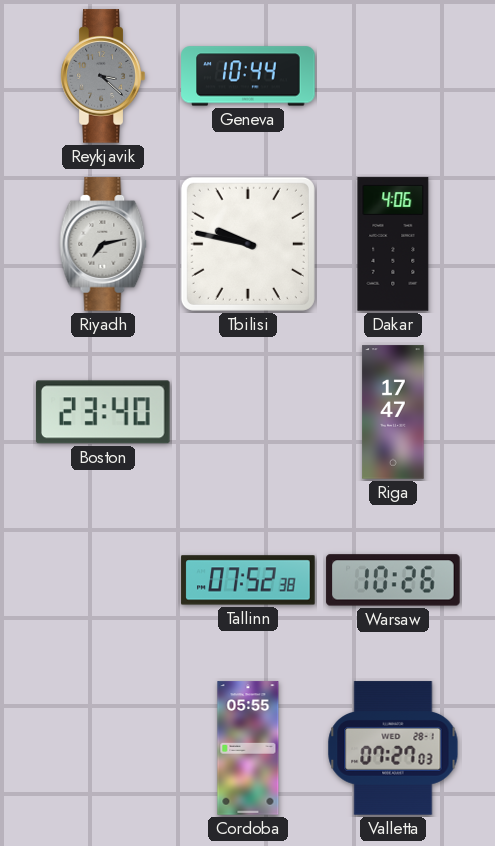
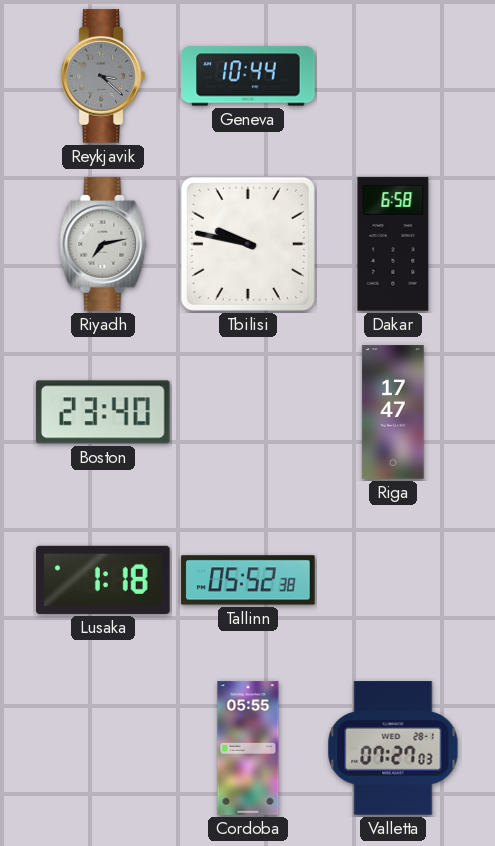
Dakar: 4:06 -> 6:58 (393, 244)
Lusaka: none -> 1:18 (103, 580)
Tallinn: 07:52 -> 05:52 (248, 580)
Warsaw: 10:26 -> none (393, 580)
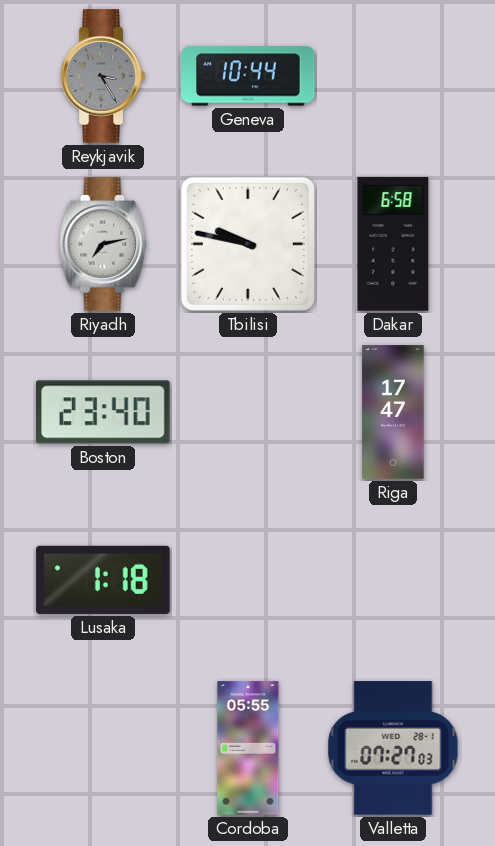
Reykjavik: 3:22 -> 3:25 (103, 76)
Tallinn: 05:52 -> none (248, 580)
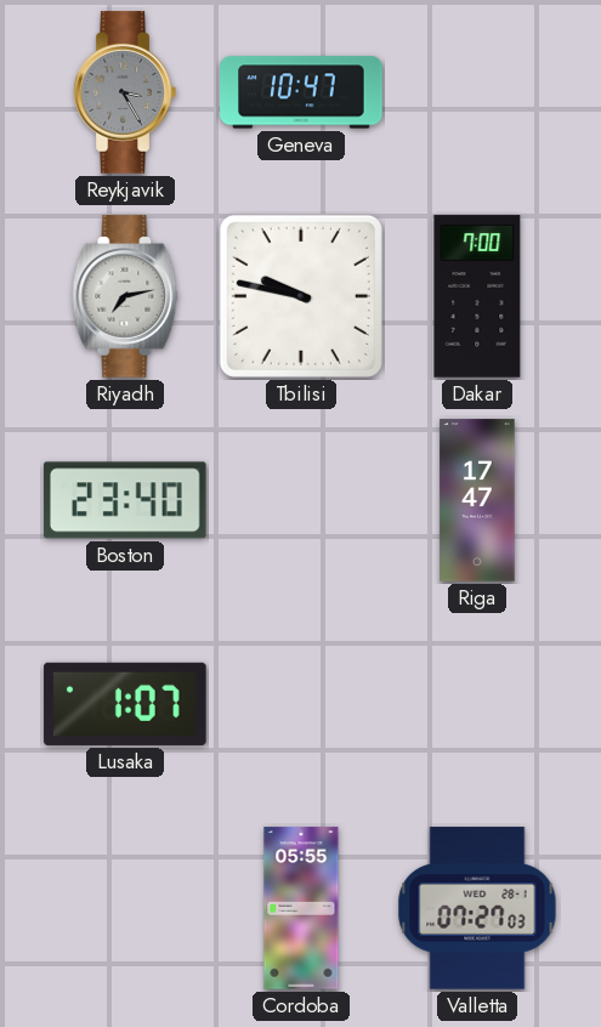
Geneva: 10:44 -> 10:47 (301, 92)
Dakar: 6:58 -> 7:00 (477, 296)
Lusaka: 1:18 -> 1:07 (125, 704)
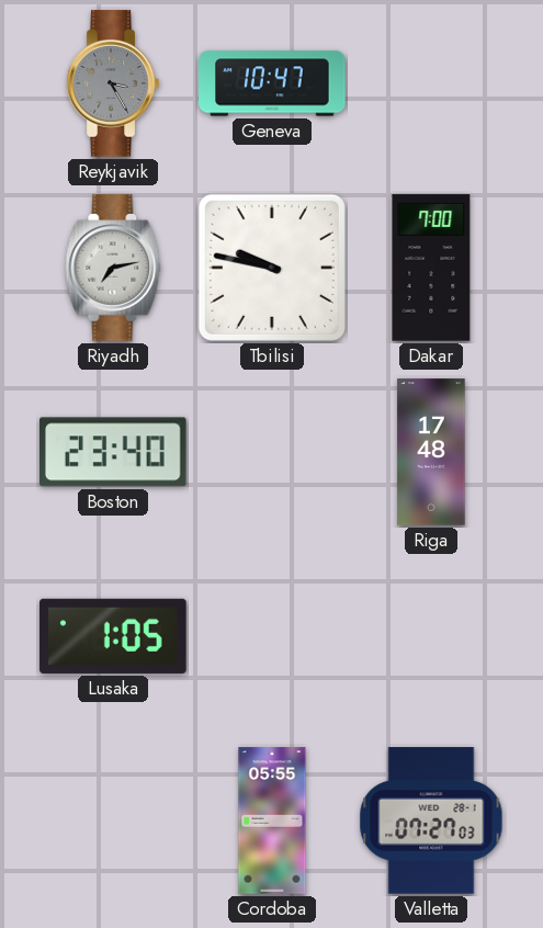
Riga: 17:47 -> 17:48 (431, 452)
Lusaka: 1:07 -> 1:05 (113, 636)
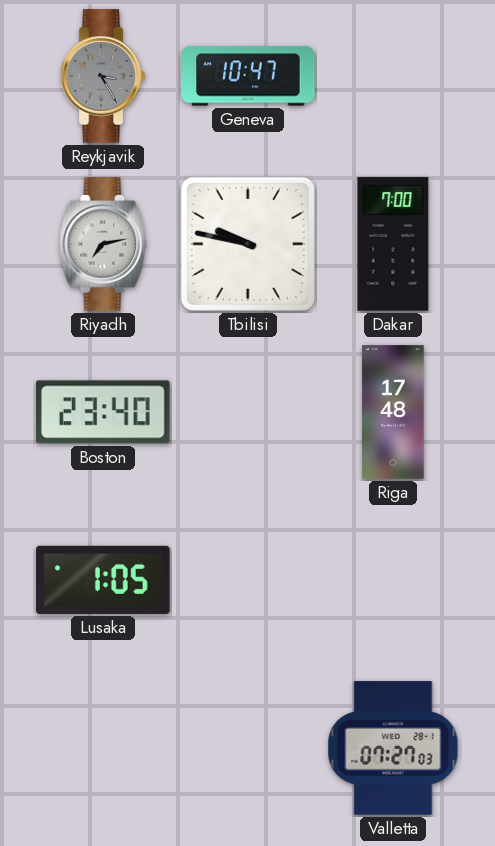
Cordoba: 05:55 -> none (272, 821)
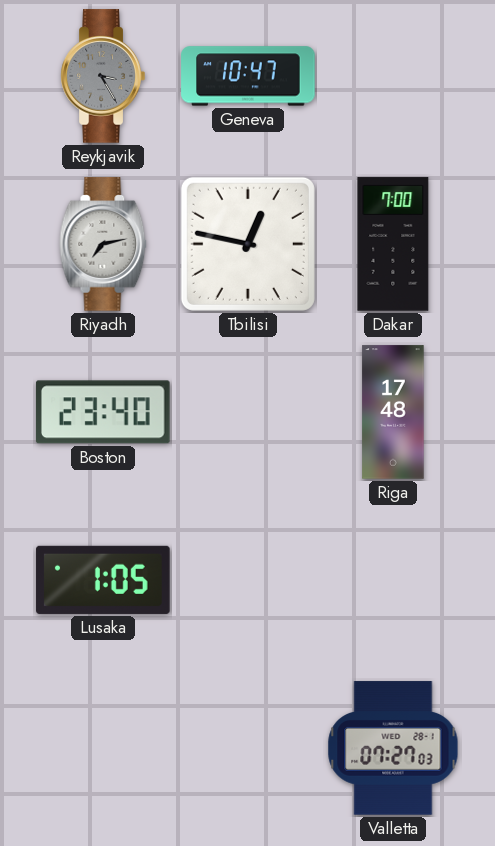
Tbilisi: 9:47 -> 12:47 (248, 244)
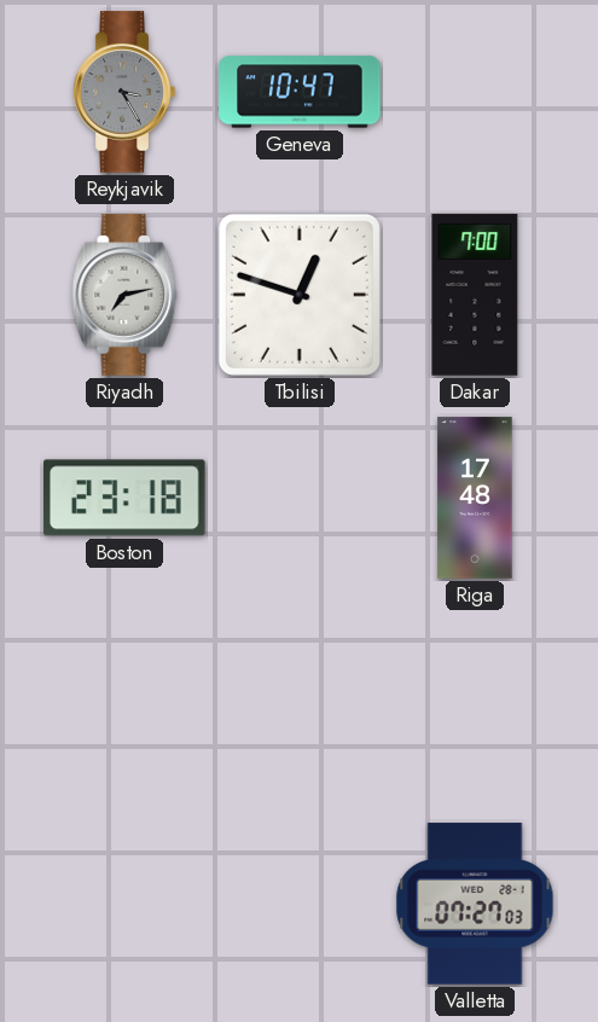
Tbilisi: 12:47 -> 12:48 (300, 295)
Boston: 23:40 -> 23:18 (124, 498)
Lusaka: 1:05 -> none (103, 580)
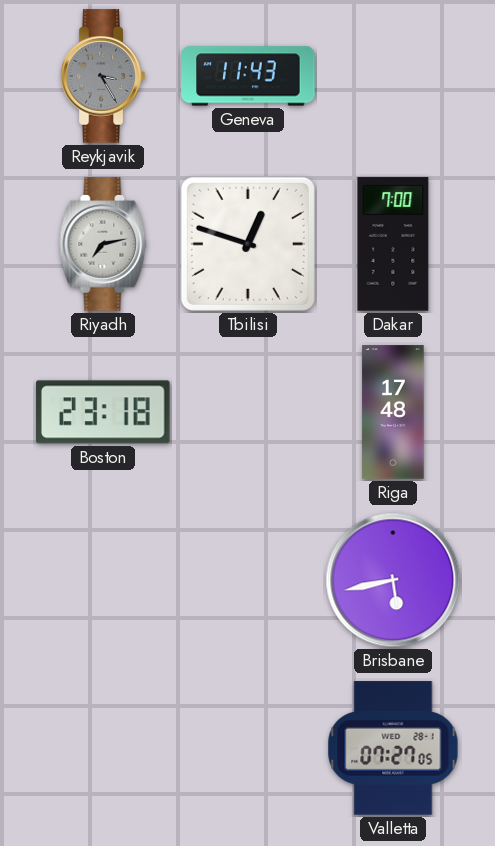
Geneva: 10:47 -> 11:43 (248, 76)
Brisbane: none -> 5:43 (393, 580)
Valletta: 07:27:03 -> 07:27:05 (393, 748)
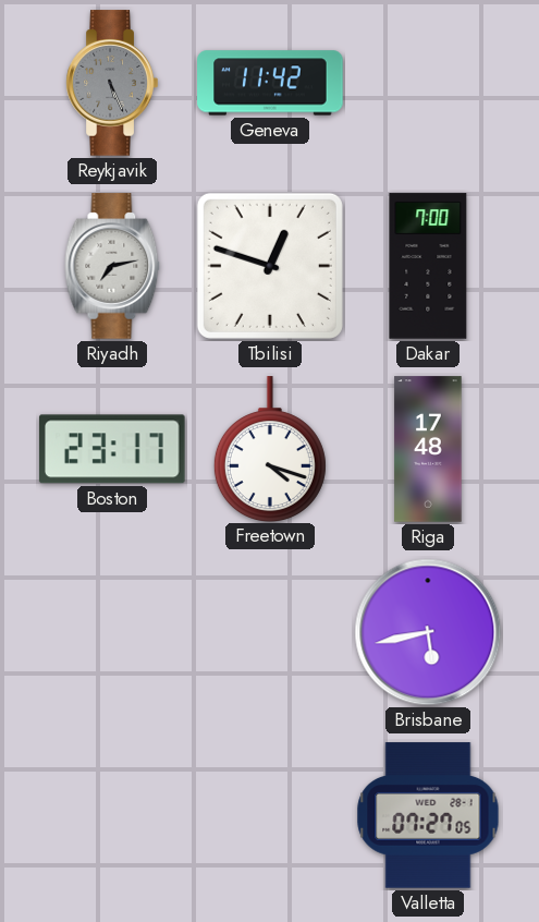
Reykjavik: 3:25 -> 5:26 (112, 83)
Geneva: 11:43 -> 11:42 (270, 83)
Boston: 23:18 -> 23:17 (112, 449)
Freetown: none -> 4:18 (270, 449)
